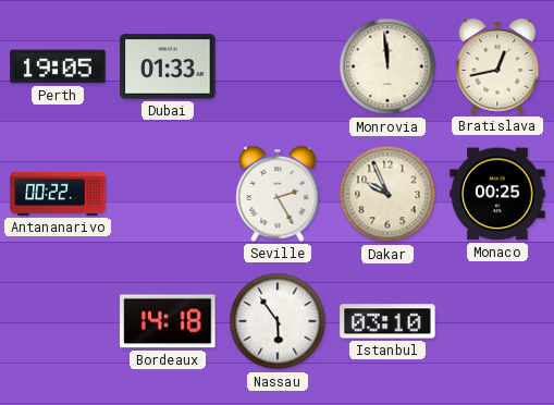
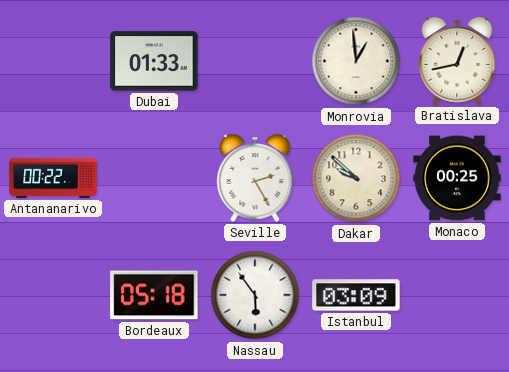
Perth: 19:05 -> none (58, 66)
Monrovia: 11:59 -> 12:59 (356, 61)
Dakar: 9:56 -> 9:52 (356, 178)
Bordeaux: 14:18 -> 05:18 (154, 295)
Istanbul: 03:10 -> 03:09 (356, 295)
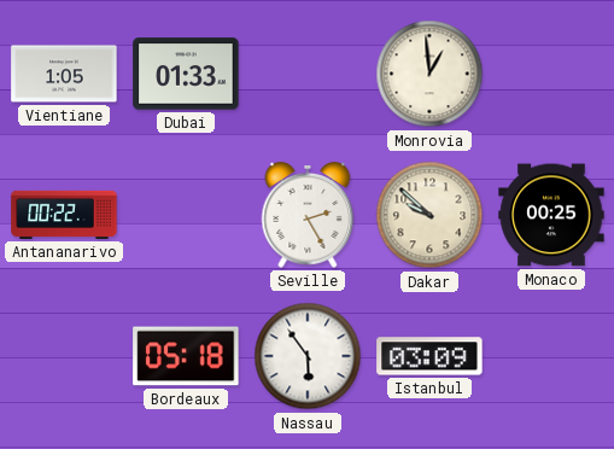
Vientiane: none -> 1:05 (64, 74)
Bratislava: 12:43 -> none (457, 61)
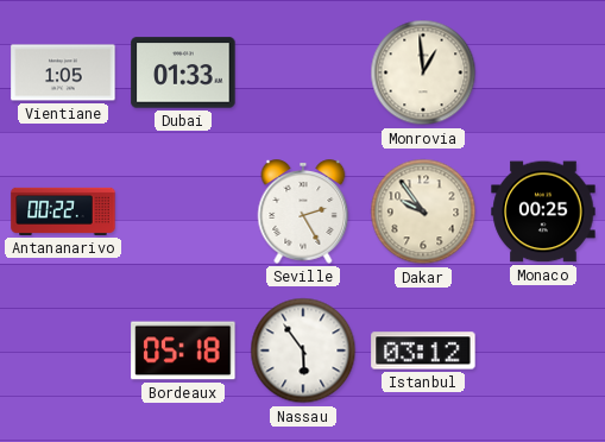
Dakar: 9:52 -> 9:54 (423, 211)
Istanbul: 03:09 -> 03:12 (423, 351)
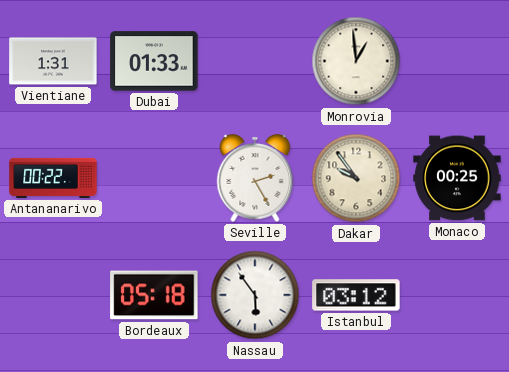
Vientiane: 1:05 -> 1:31 (53, 61)
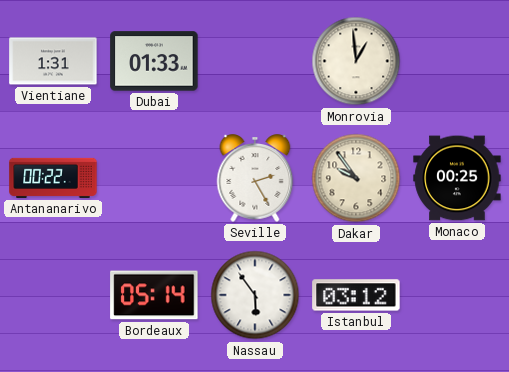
Bordeaux: 05:18 -> 05:14 (154, 295)
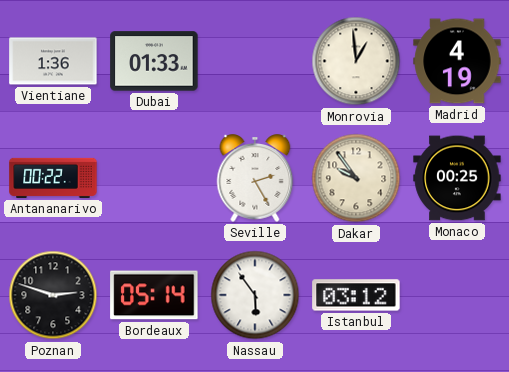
Vientiane: 1:31 -> 1:36 (53, 61)
Madrid: none -> 4:19 (457, 61)
Poznan: none -> 2:48 (53, 295)
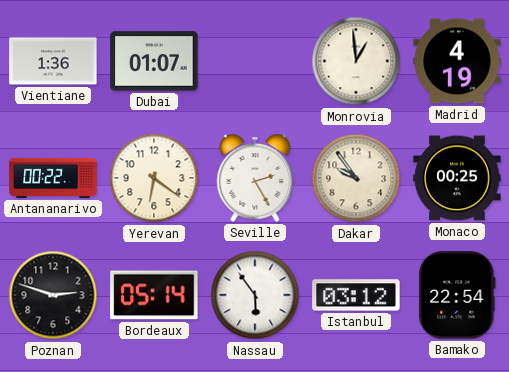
Dubai: 01:33 -> 01:07 (154, 61)
Yerevan: none -> 6:21 (154, 178)
Bamako: none -> 22:54 (457, 295)
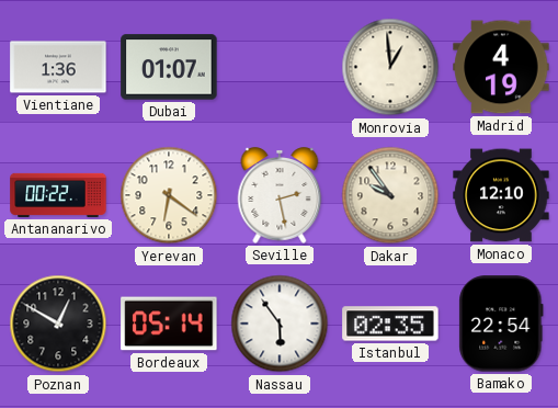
Seville: 2:25 -> 2:28 (280, 195)
Monaco: 00:25 -> 12:10 (501, 195)
Poznan: 2:48 -> 12:50 (58, 324)
Istanbul: 03:12 -> 02:35 (390, 324)
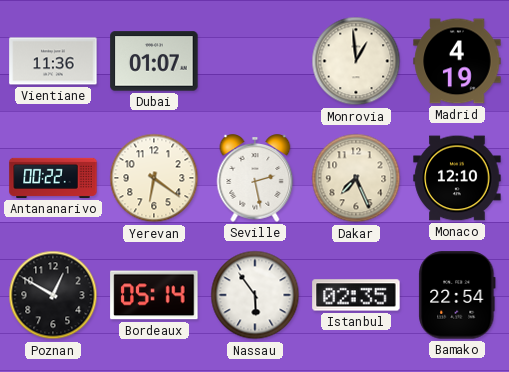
Vientiane: 1:36 -> 11:36 (53, 61)
Dakar: 9:54 -> 7:26 (356, 178)
